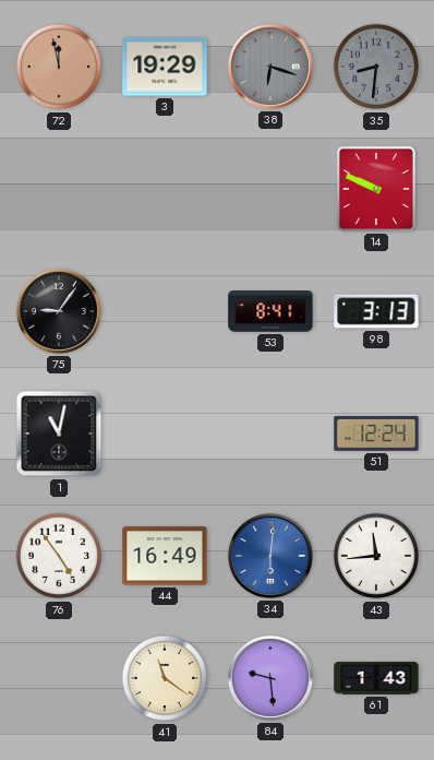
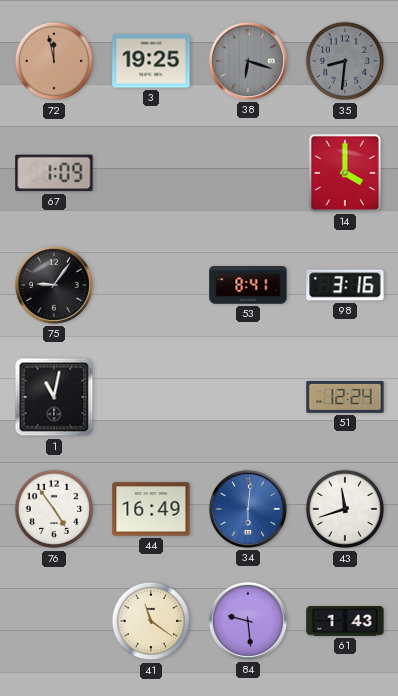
3: 19:29 -> 19:25 (151, 61)
67: none -> 1:09 (54, 173)
14: 9:49 -> 4:00 (345, 173)
98: 3:13 -> 3:16 (345, 285)
43: 11:44 -> 11:42 (345, 509)
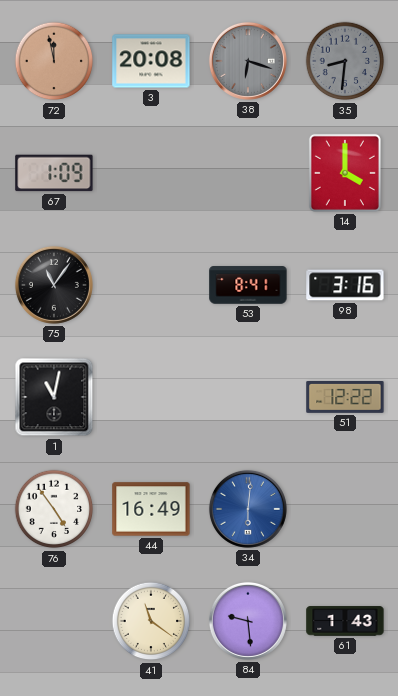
3: 19:25 -> 20:08 (151, 61)
75: 9:06 -> 11:06 (54, 285)
51: 12:24 -> 12:22 (345, 398)
43: 11:42 -> none (345, 509)
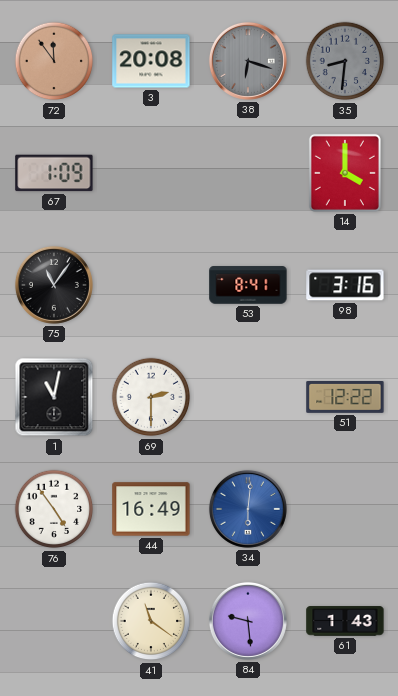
72: 11:58 -> 11:54 (54, 61)
69: none -> 2:30 (151, 397)
